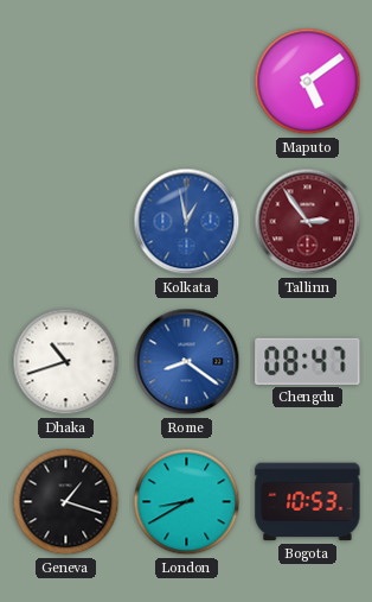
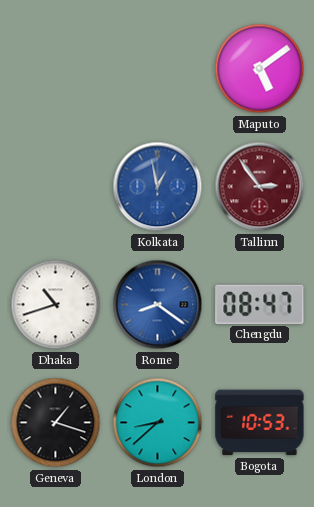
London: 8:40 -> 8:38 (158, 423)
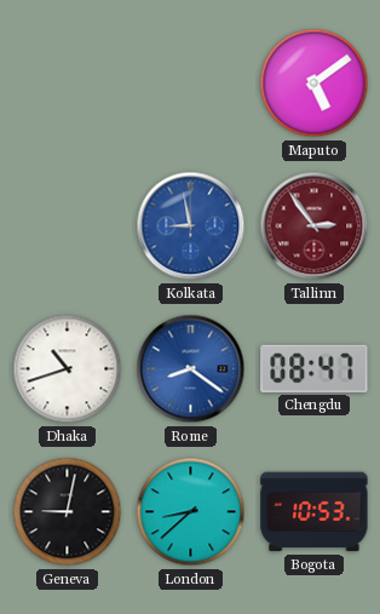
Kolkata: 12:58 -> 8:58 (191, 226)
Geneva: 1:18 -> 9:02 (68, 512)
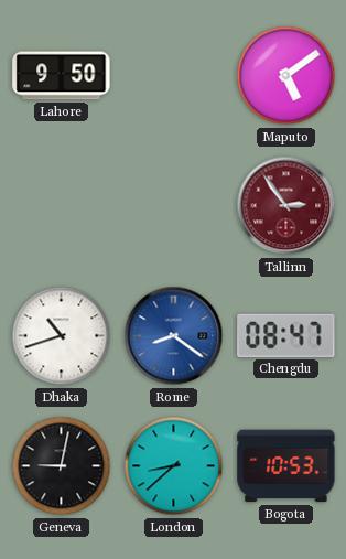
Lahore: none -> 9:50 (62, 76)
Kolkata: 8:58 -> none (191, 226)
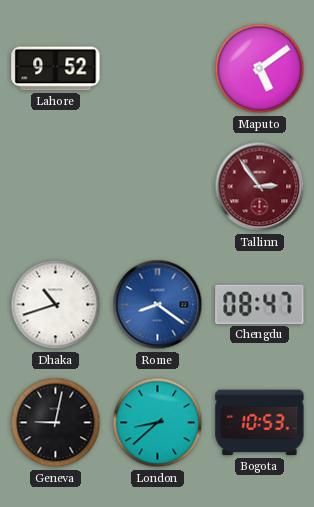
Lahore: 9:50 -> 9:52 (56, 69)
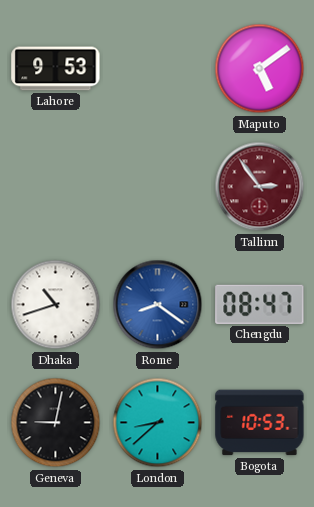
Lahore: 9:52 -> 9:53 (56, 69)
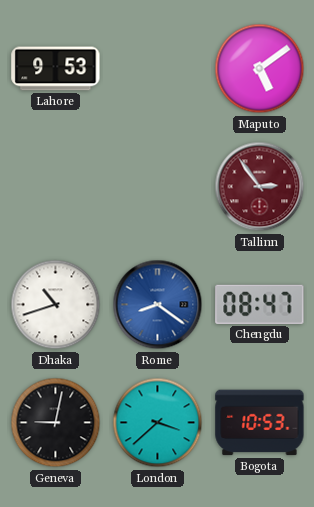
London: 8:38 -> 3:38 (158, 423)
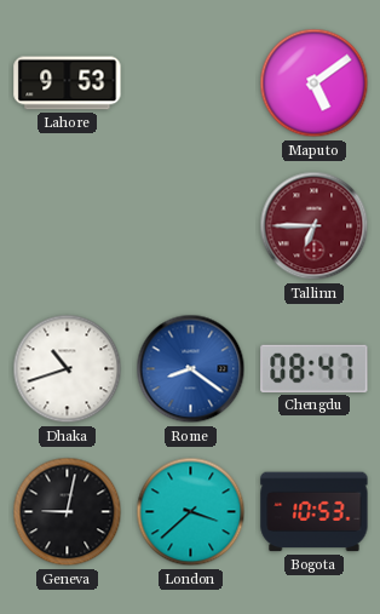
Tallinn: 2:54 -> 6:45 (315, 226)
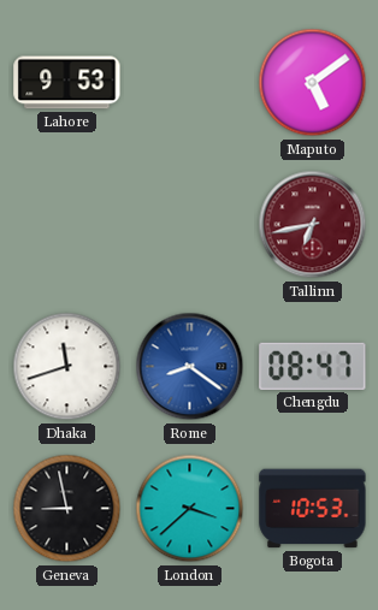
Tallinn: 6:45 -> 6:43 (313, 225)
Dhaka: 10:42 -> 11:42 (67, 367)
Geneva: 9:02 -> 8:58 (67, 509)
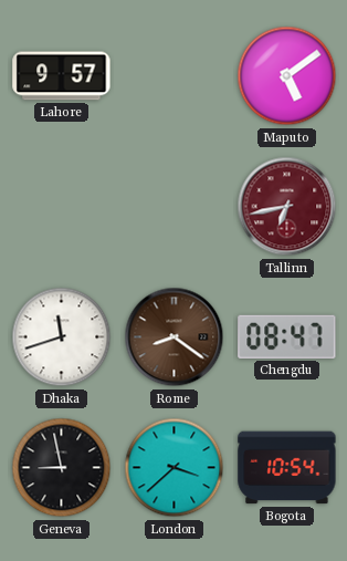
Lahore: 9:53 -> 9:57 (62, 76)
Rome dial: blue -> brown (175, 337)
Bogota: 10:53 -> 10:54 (287, 468)
